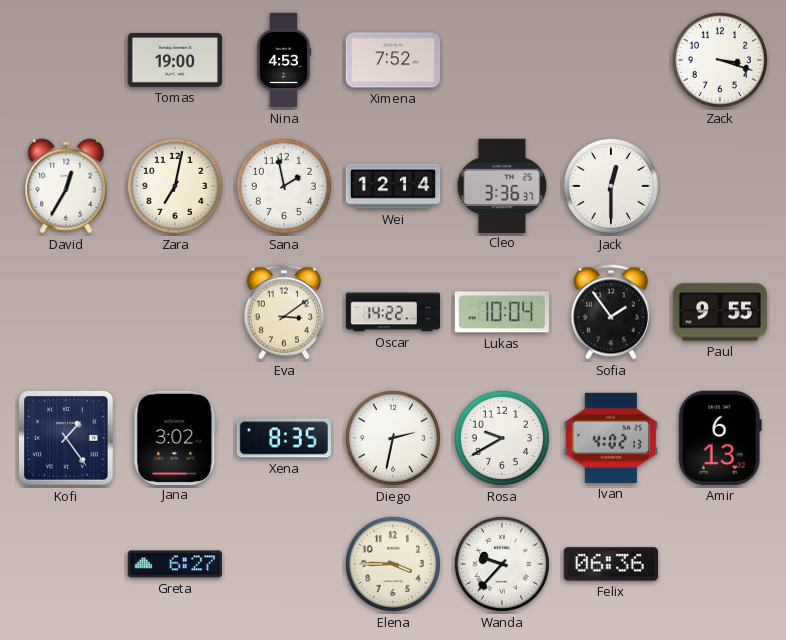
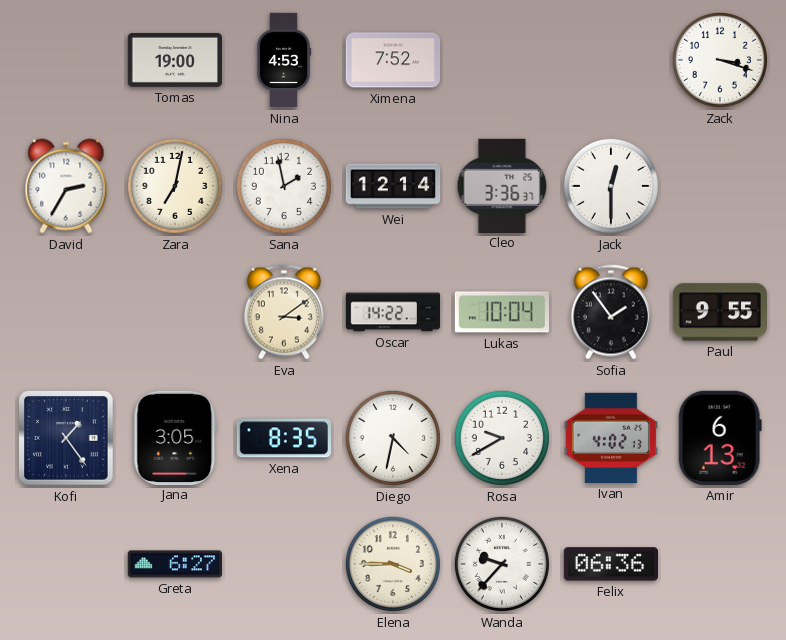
David: 12:35 -> 2:35 (66, 186)
Jana: 3:02 -> 3:05 (175, 437)
Diego: 2:32 -> 4:32 (393, 438)
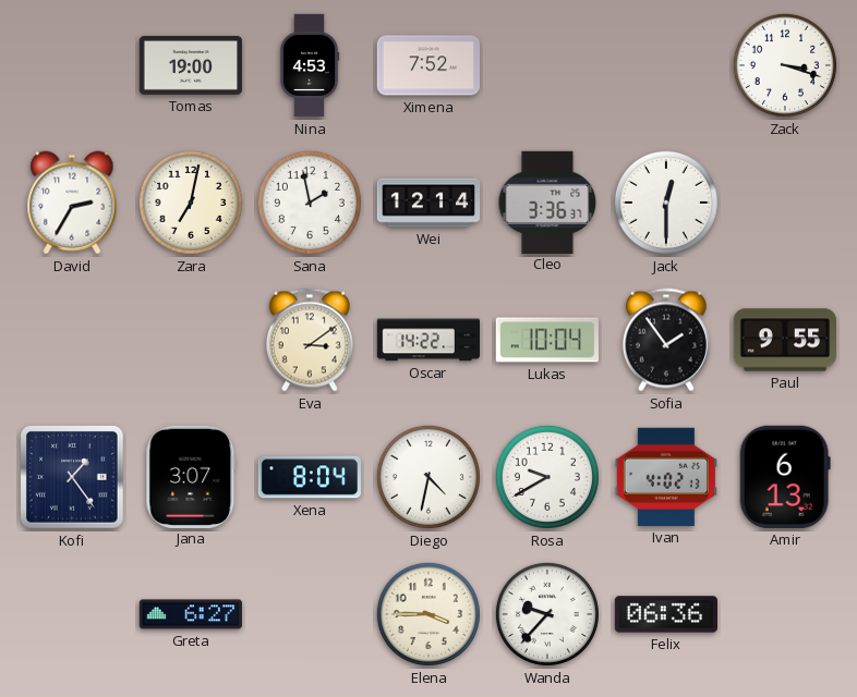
Jana: 3:05 -> 3:07 (191, 476)
Xena: 8:35 -> 8:04 (310, 477)
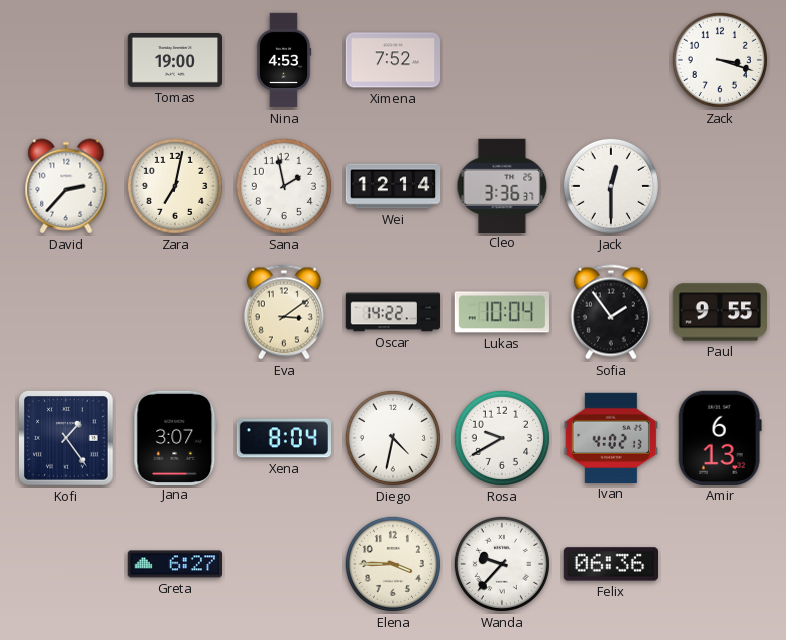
David: 2:35 -> 2:37 (66, 186)
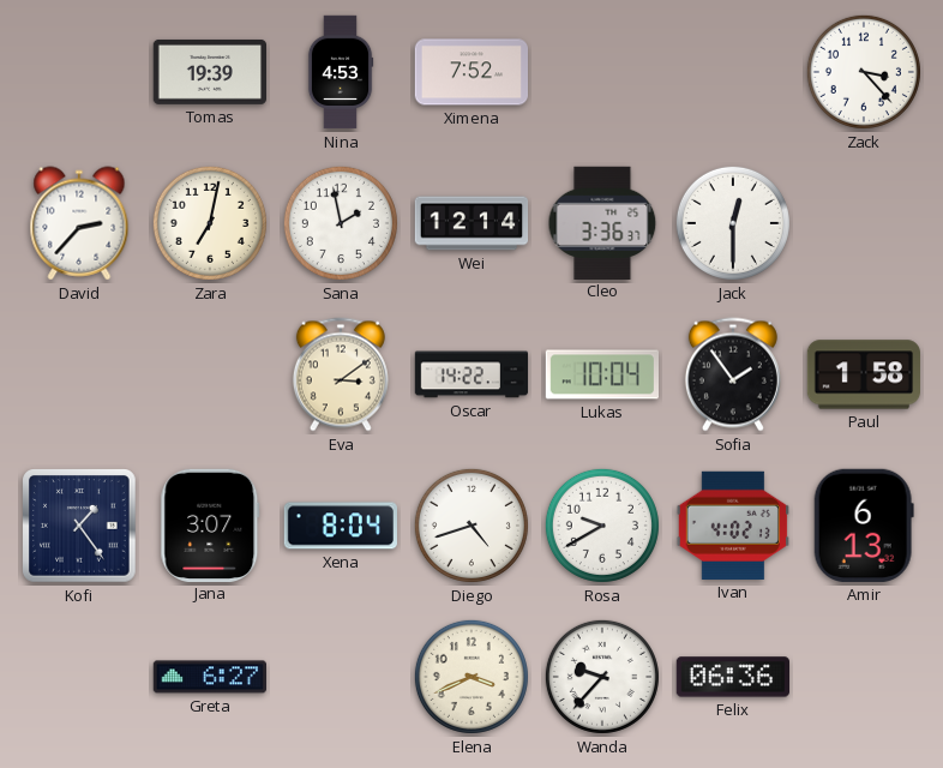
Tomas: 19:00 -> 19:39 (209, 72)
Zack: 3:18 -> 3:23 (864, 72)
Paul: 9:55 -> 1:58 (864, 374)
Diego: 4:32 -> 4:42 (472, 526)
Elena: 3:45 -> 3:41 (472, 677)
